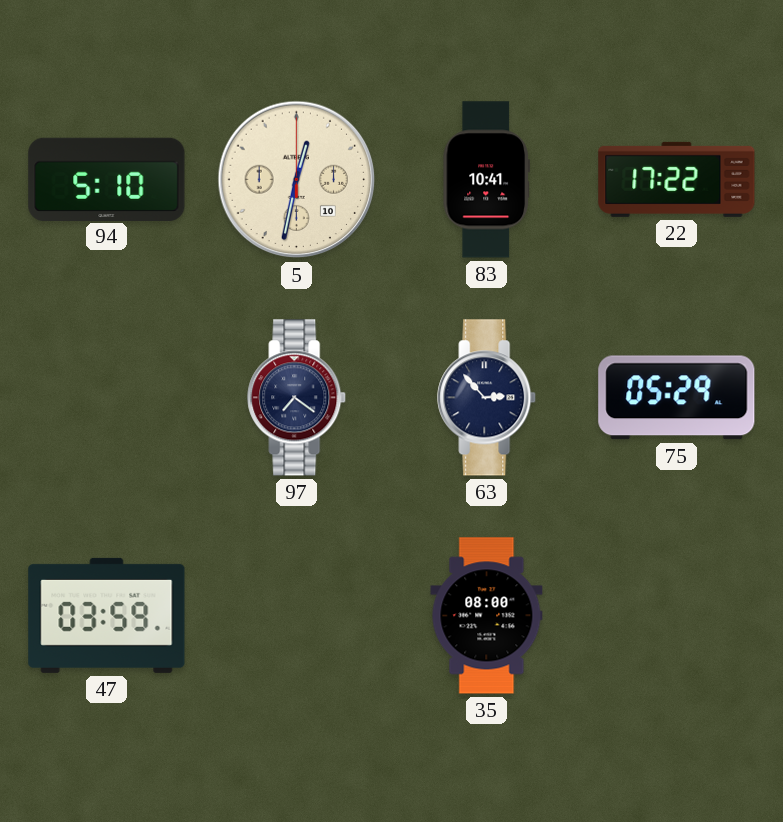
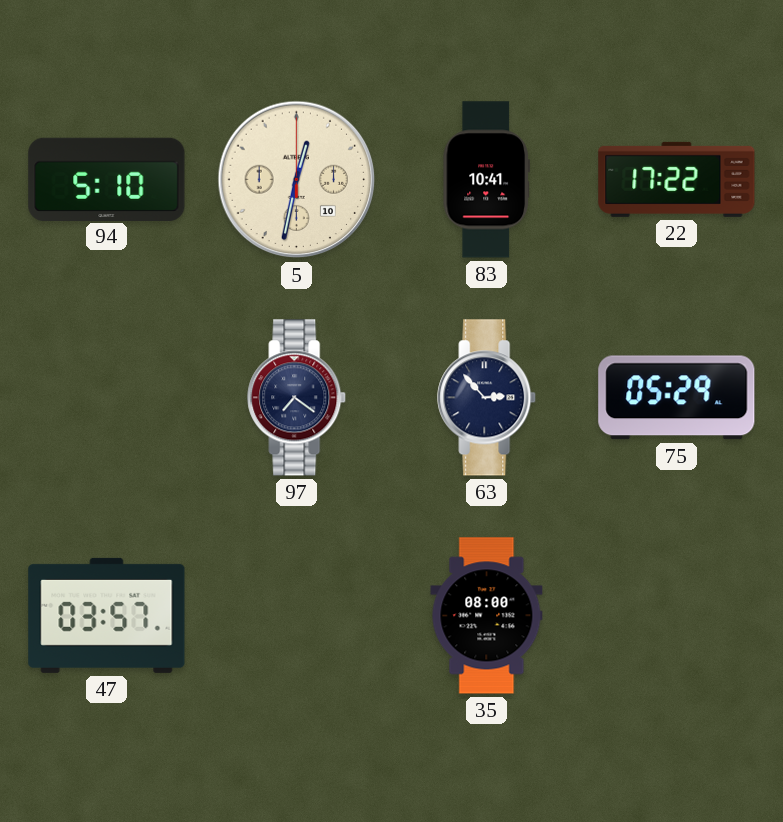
47: 03:59 -> 03:57 (107, 615)
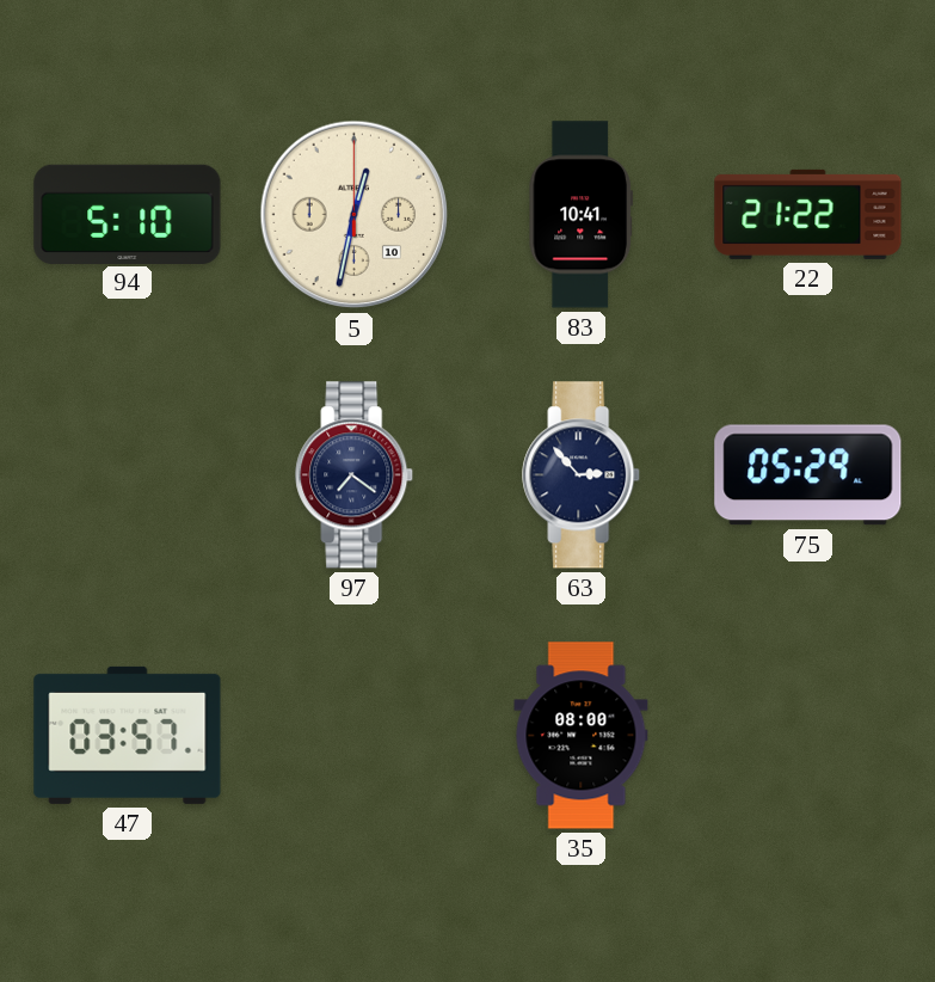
22: 17:22 -> 21:22 (808, 214)
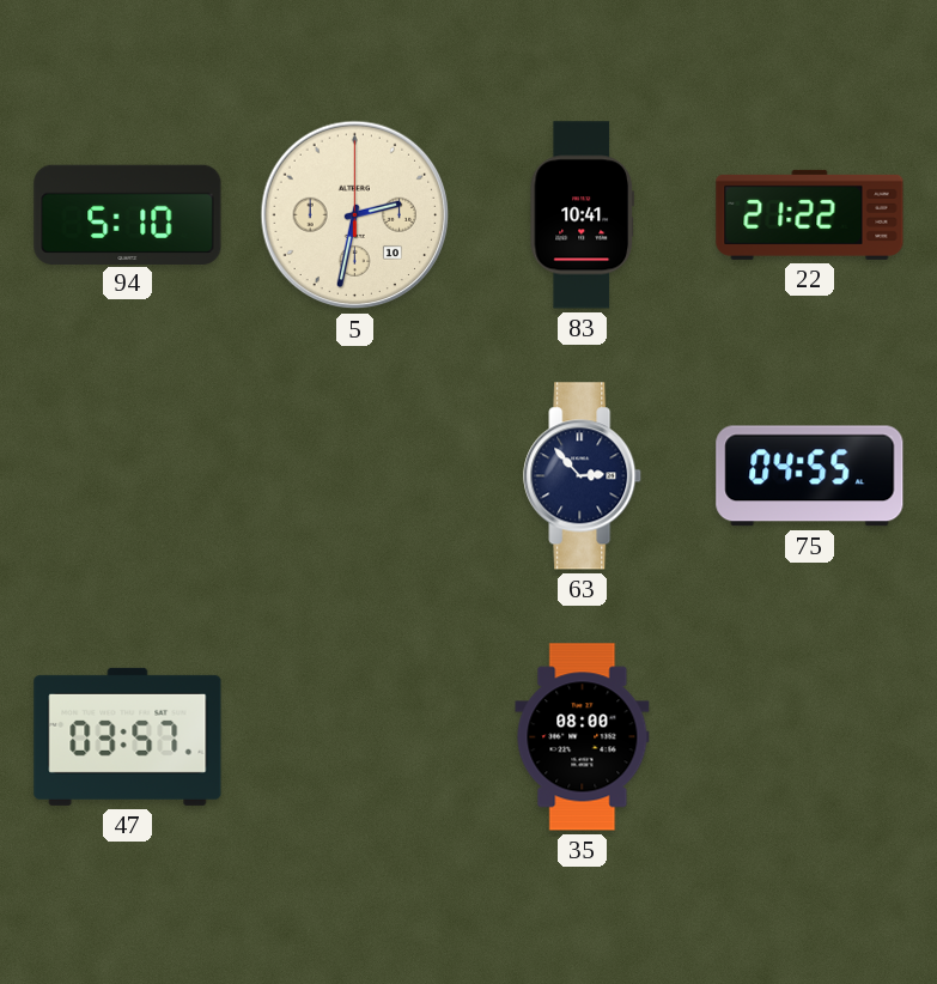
5: 12:32 -> 2:32 (355, 215)
97: 7:21 -> none (355, 475)
75: 05:29 -> 04:55 (810, 476)
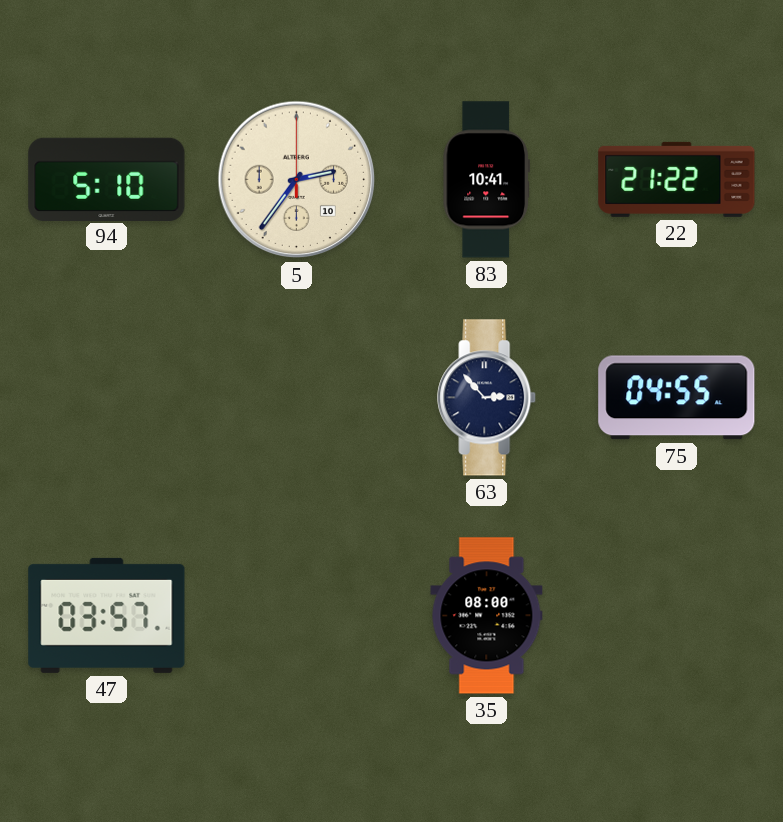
5: 2:32 -> 2:36 (297, 180)
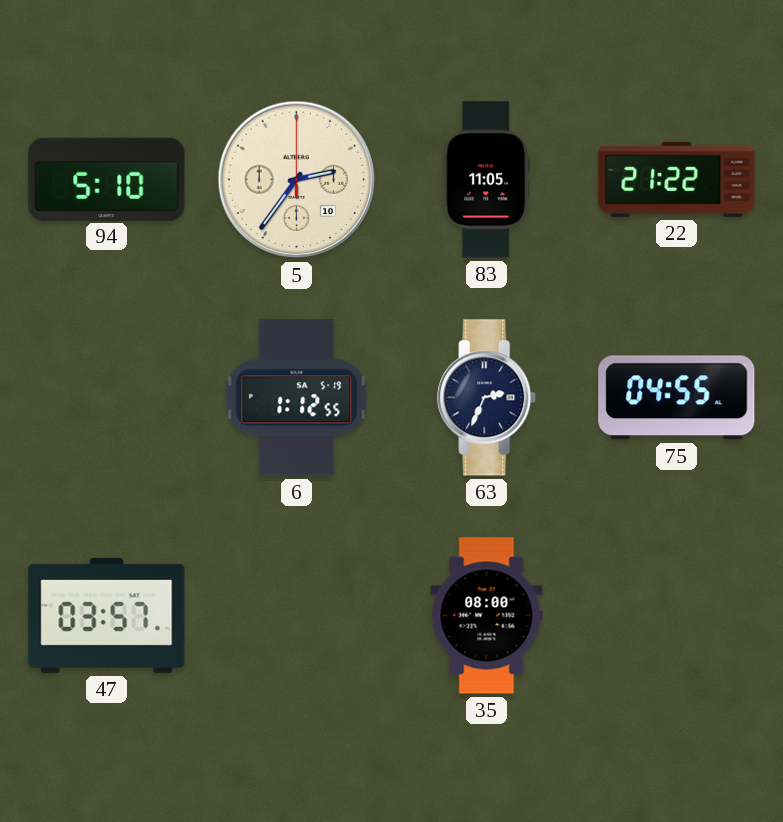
83: 10:41 -> 11:05 (486, 180)
6: none -> 1:12 (297, 398)
63: 2:53 -> 2:34 (487, 398)
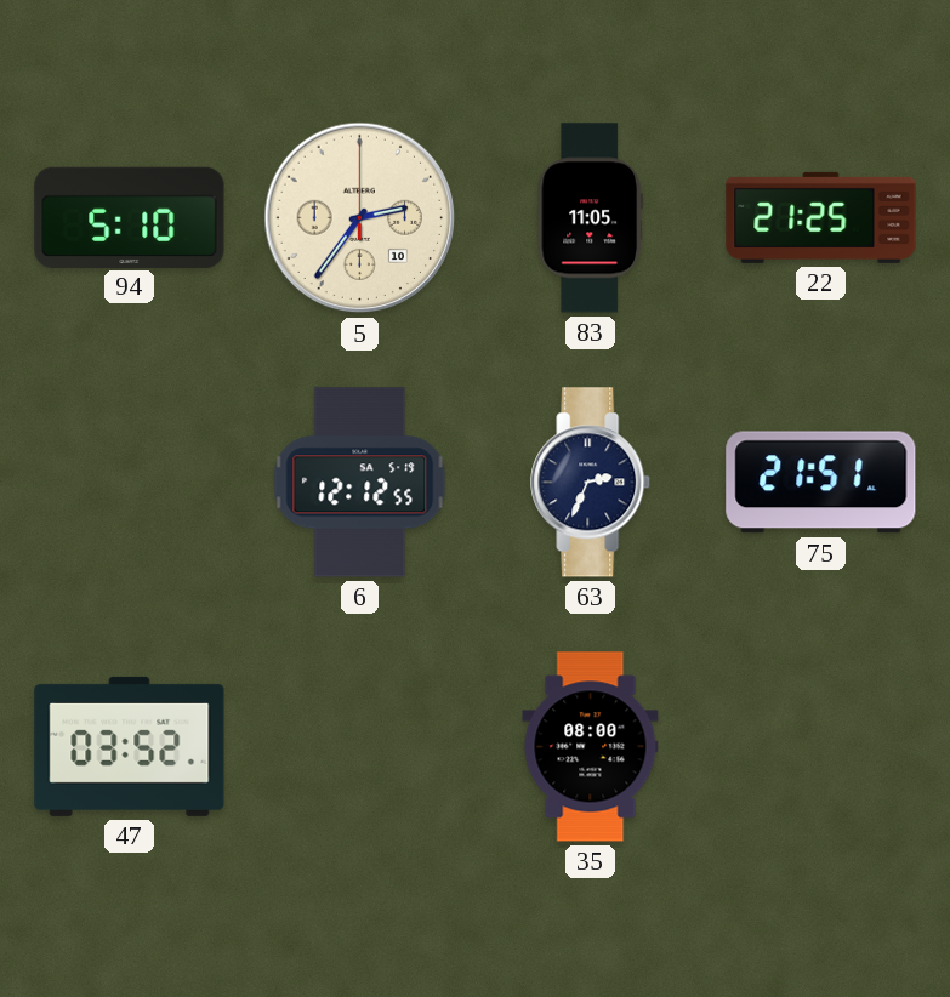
22: 21:22 -> 21:25 (821, 217)
6: 1:12 -> 12:12 (360, 483)
75: 04:55 -> 21:51 (821, 483)
47: 03:57 -> 03:52 (130, 746)
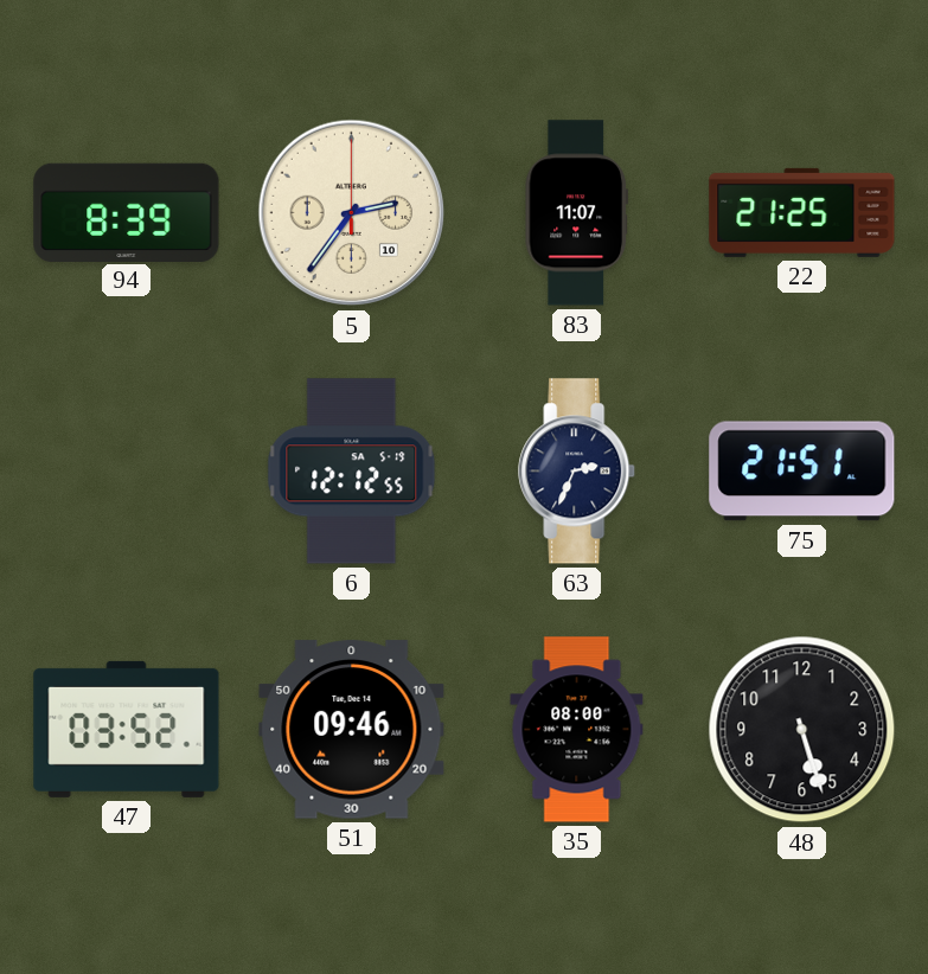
94: 5:10 -> 8:39 (127, 212)
83: 11:05 -> 11:07 (576, 213)
51: none -> 09:46 (352, 730)
48: none -> 5:27 (802, 730)
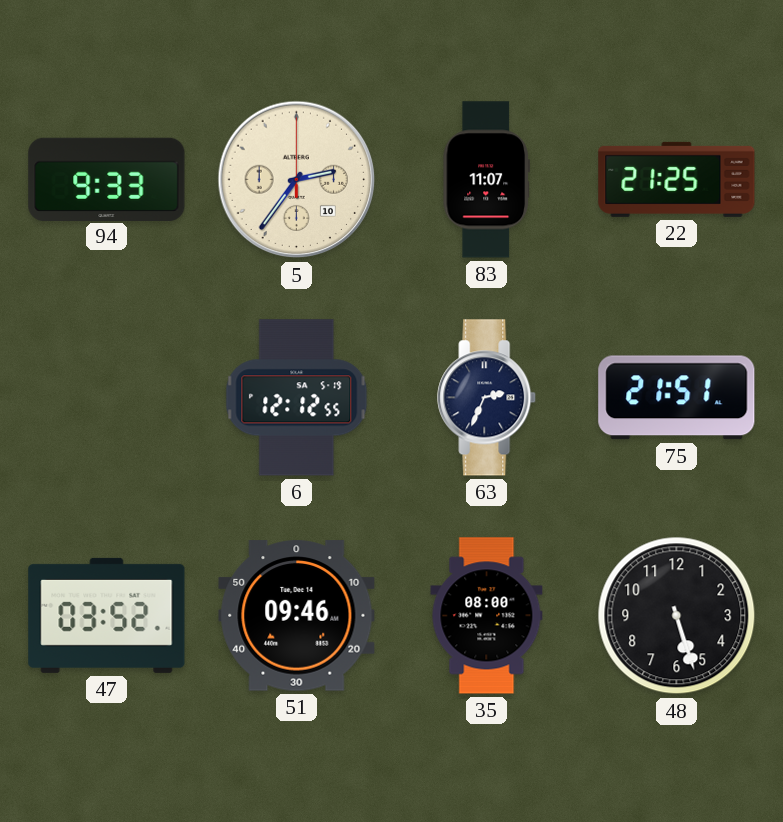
94: 8:39 -> 9:33 (107, 179)
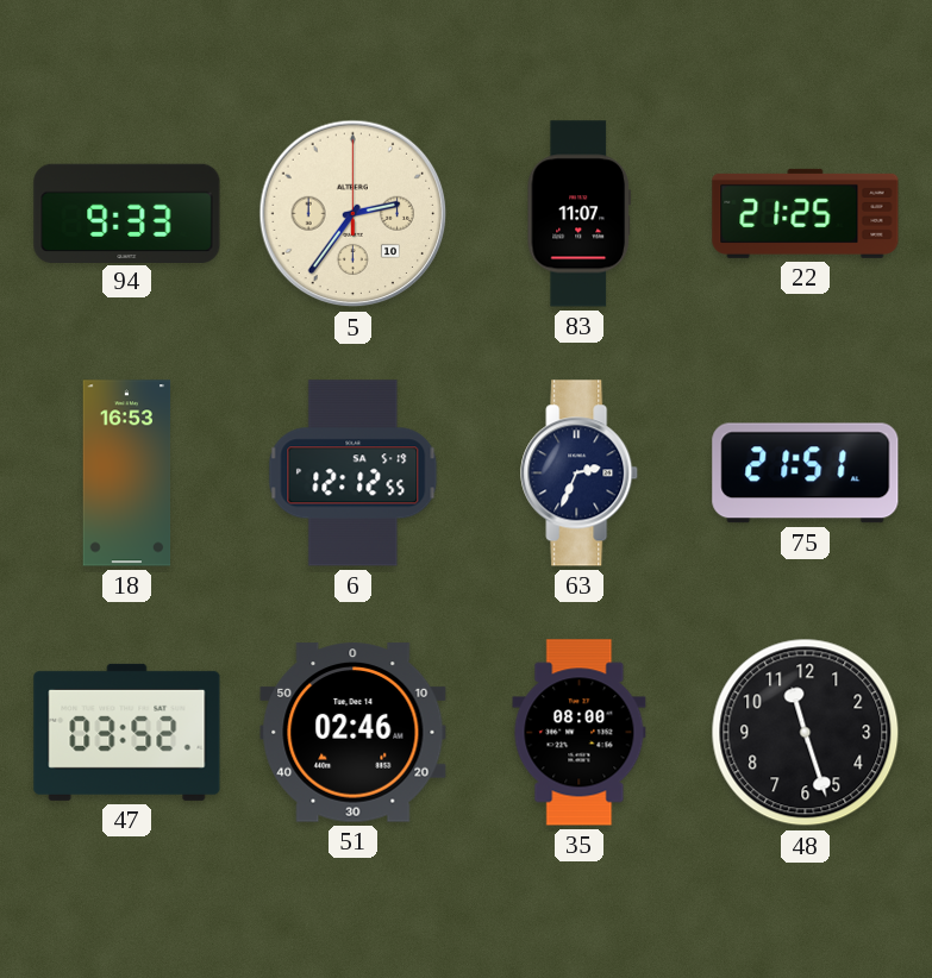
18: none -> 16:53 (127, 474)
51: 09:46 -> 02:46 (354, 733)
48: 5:27 -> 11:27 (806, 733)
